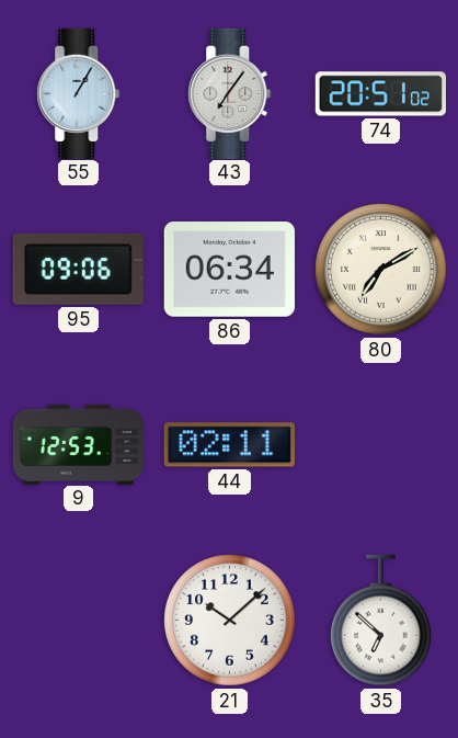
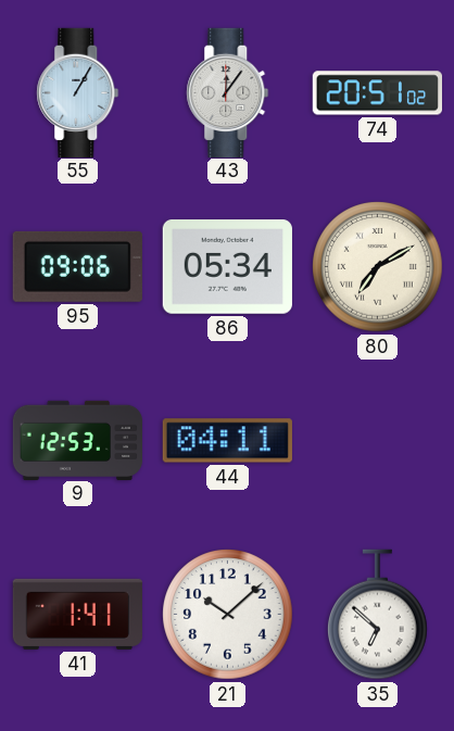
43: 7:06 -> 12:06 (228, 92)
86: 06:34 -> 05:34 (227, 267)
44: 02:11 -> 04:11 (227, 441)
41: none -> 1:41 (77, 614)
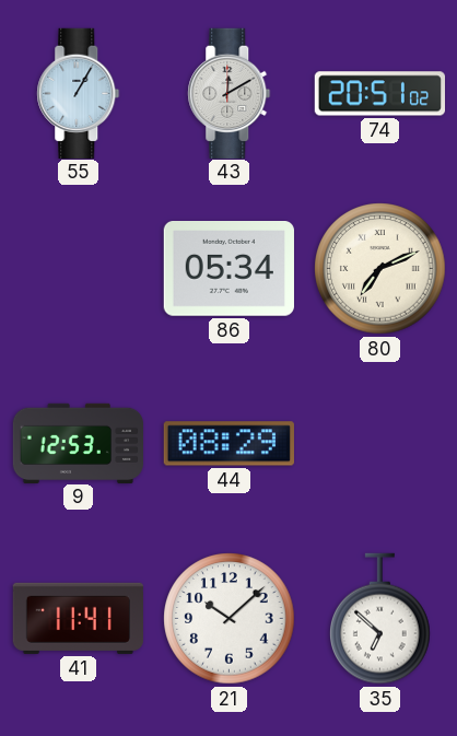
43: 12:06 -> 12:10 (230, 93)
95: 09:06 -> none (77, 266)
80: 7:10 -> 7:11 (380, 269)
44: 04:11 -> 08:29 (228, 444)
41: 1:41 -> 11:41 (78, 618)
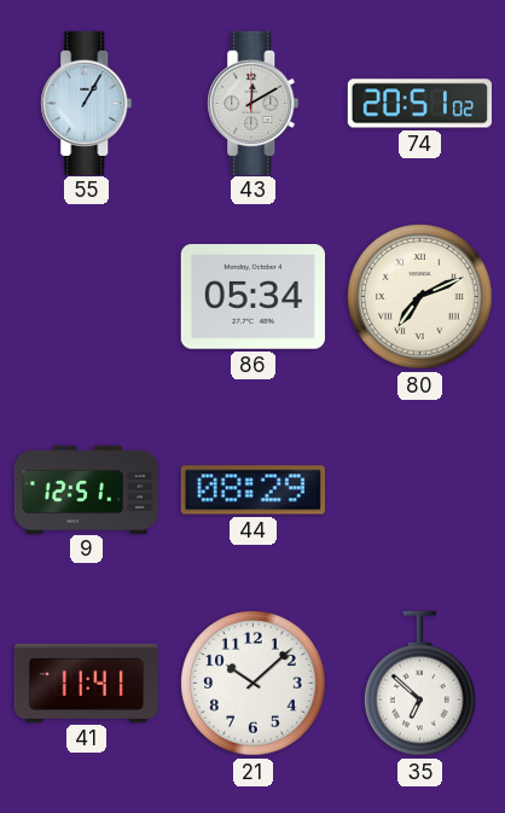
9: 12:53 -> 12:51 (87, 489)
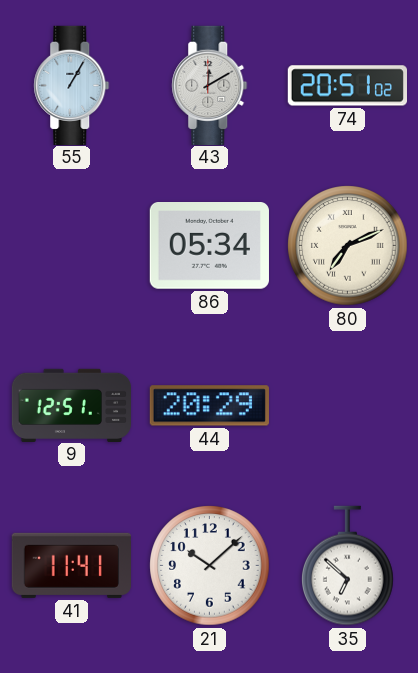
44: 08:29 -> 20:29 (209, 406)
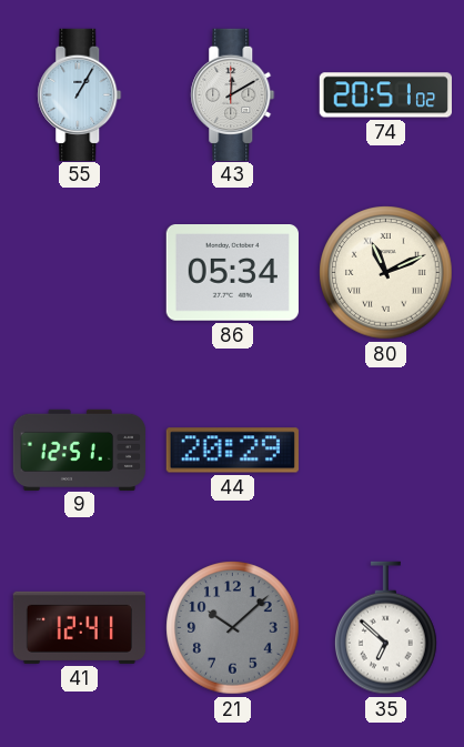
80: 7:11 -> 11:11 (386, 273)
41: 11:41 -> 12:41 (79, 627)
21 dial: white -> grey (233, 628)
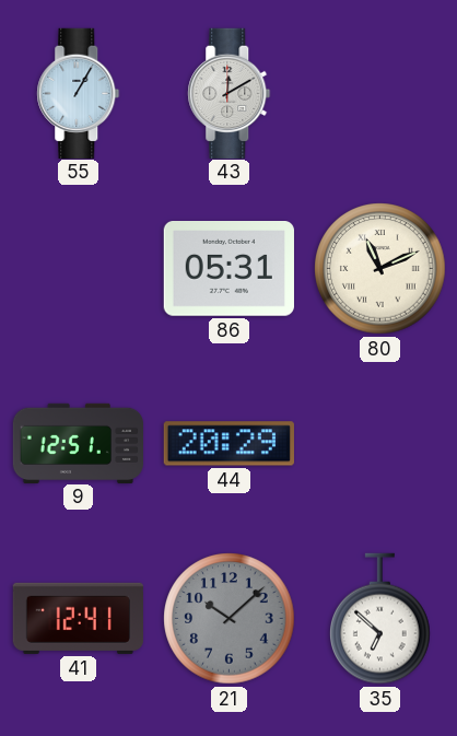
74: 20:51 -> none (385, 95)
86: 05:34 -> 05:31 (228, 269)
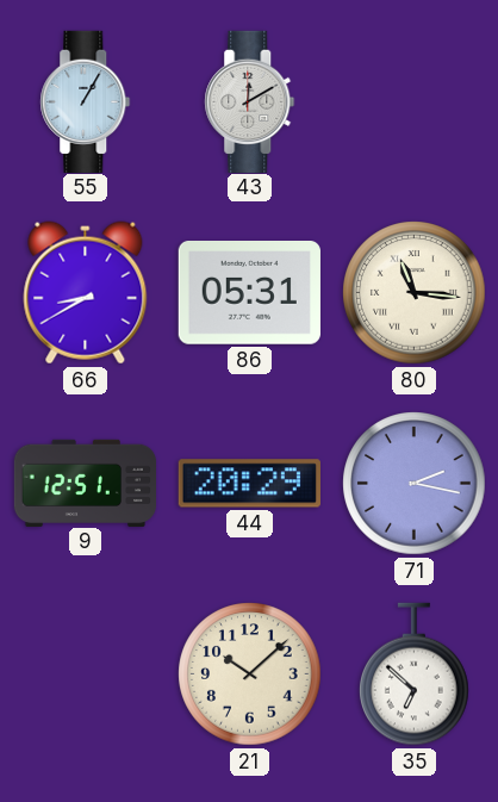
66: none -> 8:40 (86, 293)
80: 11:11 -> 11:16 (415, 293)
71: none -> 2:17 (415, 484)
41: 12:41 -> none (78, 618)
21 dial: grey -> cream (250, 674)
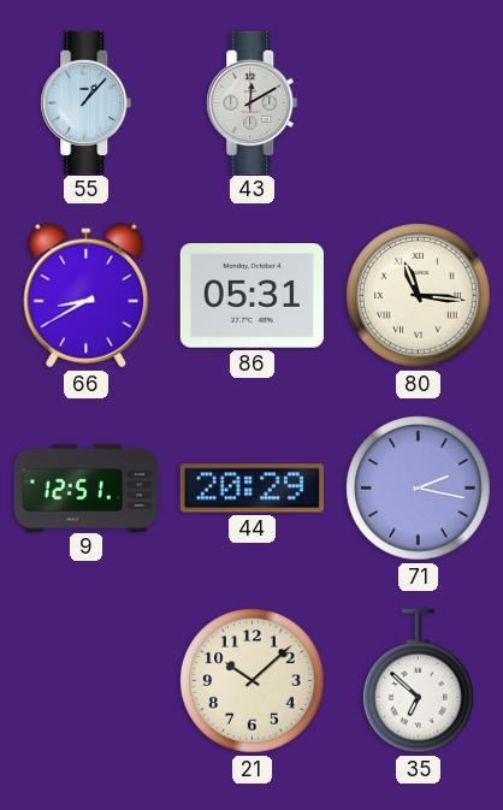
55: 1:05 -> 1:07 (87, 102)
